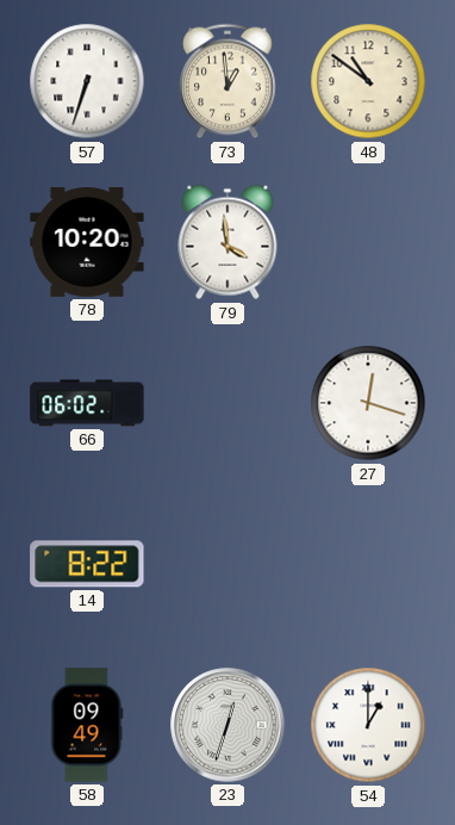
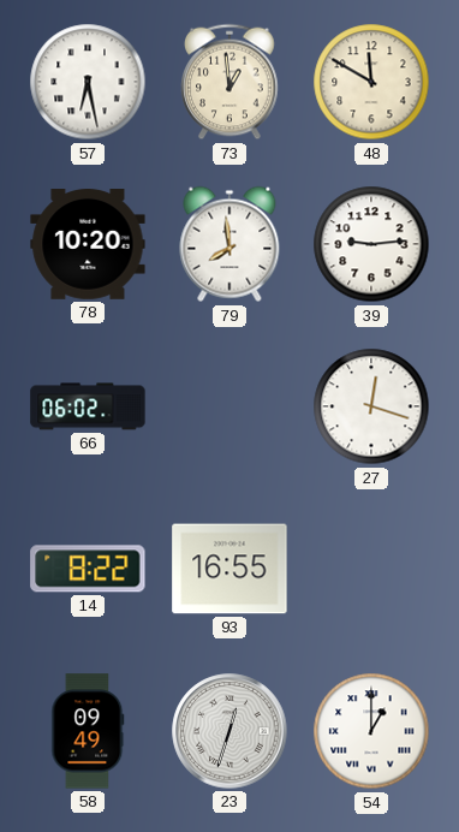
57: 6:33 -> 6:28 (88, 82)
48: 10:51 -> 11:50 (371, 82)
79: 3:59 -> 7:59 (229, 244)
39: none -> 9:14 (371, 244)
93: none -> 16:55 (229, 569)
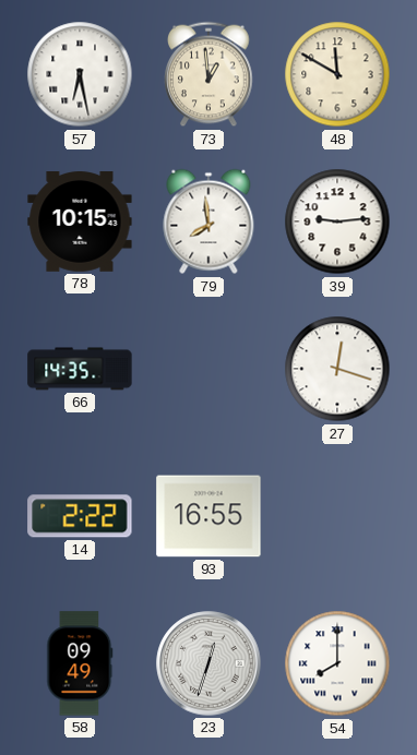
78: 10:20 -> 10:15 (80, 223)
66: 06:02 -> 14:35 (80, 369)
14: 8:22 -> 2:22 (80, 516)
54: 1:00 -> 8:00 (337, 663)
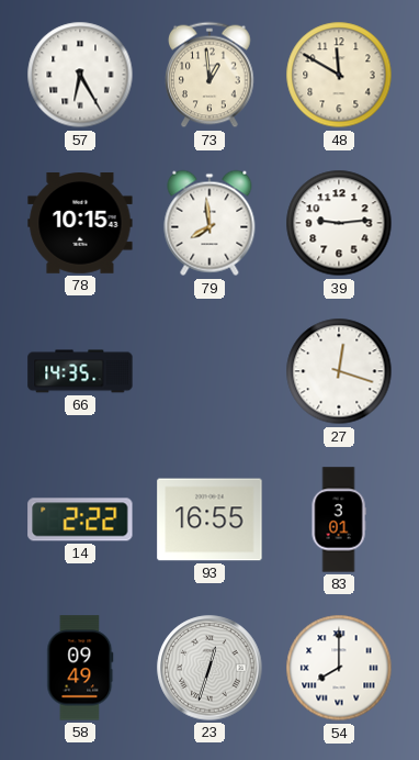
57: 6:28 -> 6:25 (80, 75)
83: none -> 3:01 (339, 519)
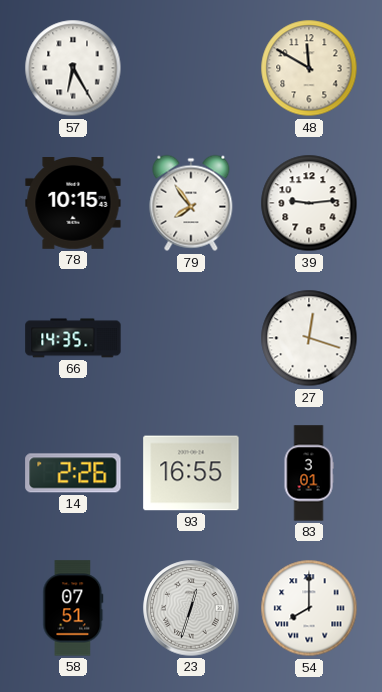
73: 12:59 -> none (211, 75)
79: 7:59 -> 7:54 (191, 203)
14: 2:22 -> 2:26 (73, 473)
58: 09:49 -> 07:51 (73, 608)
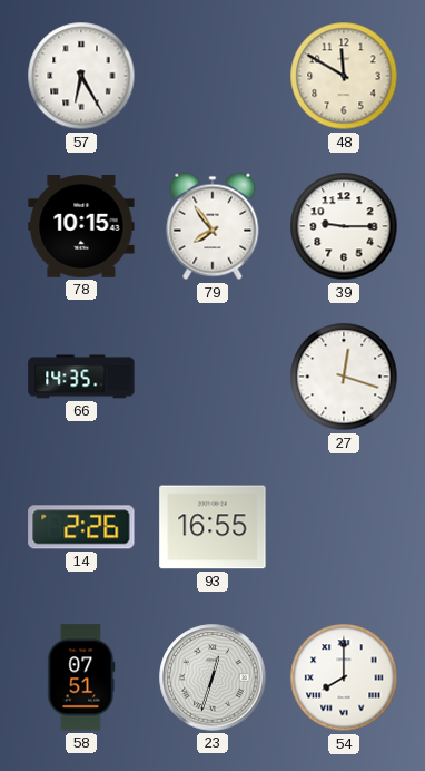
39: 9:14 -> 9:15 (344, 226)
83: 3:01 -> none (309, 473)
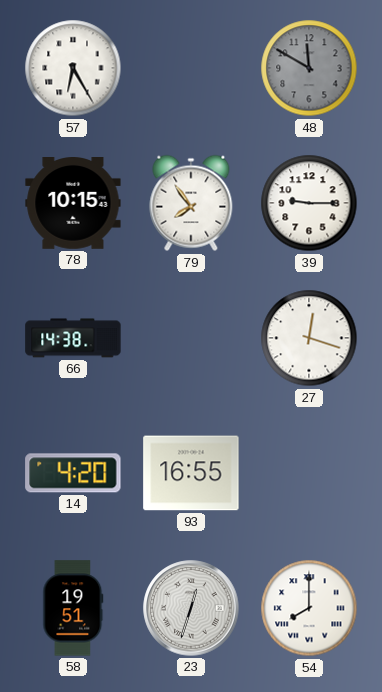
48 dial: cream -> grey (309, 68)
66: 14:35 -> 14:38 (73, 338)
14: 2:26 -> 4:20 (73, 473)
58: 07:51 -> 19:51 (73, 608)
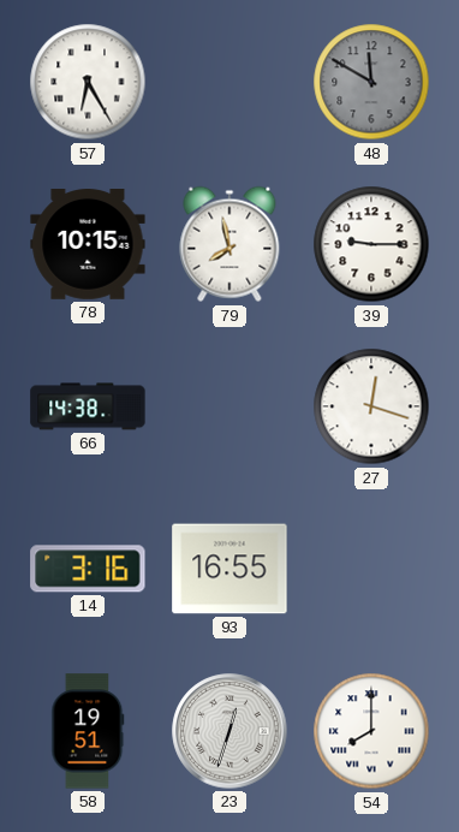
79: 7:54 -> 7:58 (229, 244)
14: 4:20 -> 3:16 (88, 569)
